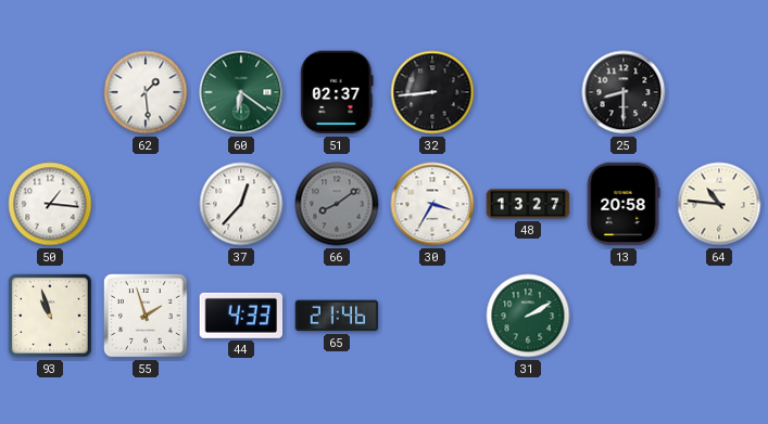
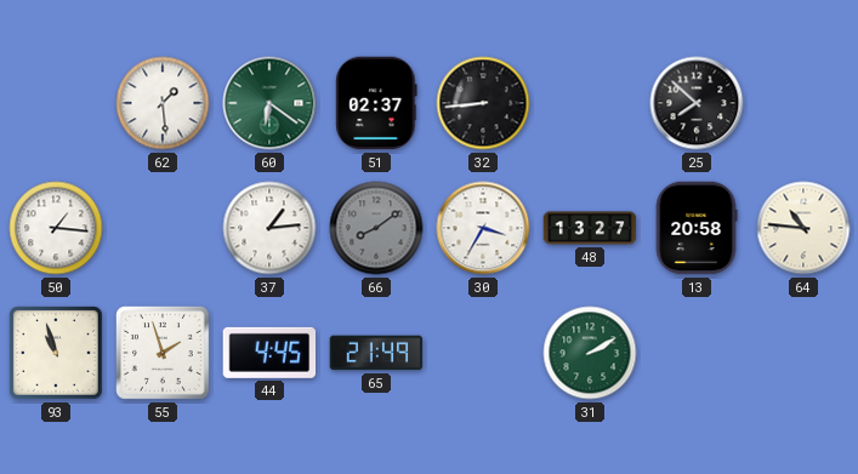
25: 8:30 -> 7:52 (697, 103)
37: 12:37 -> 1:14 (269, 228)
44: 4:33 -> 4:45 (269, 353)
65: 21:46 -> 21:49 (376, 353)
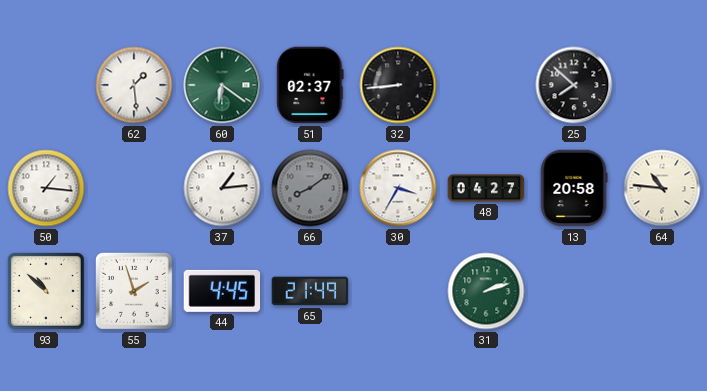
48: 13:27 -> 04:27 (486, 188)
93: 10:57 -> 10:52 (47, 292)
31: 2:10 -> 2:12 (486, 291)
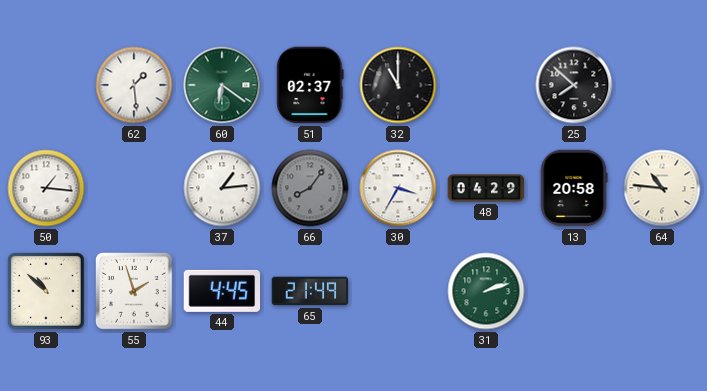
32: 8:44 -> 11:00 (398, 85)
66: 8:09 -> 8:06 (310, 188)
48: 04:27 -> 04:29 (486, 188)
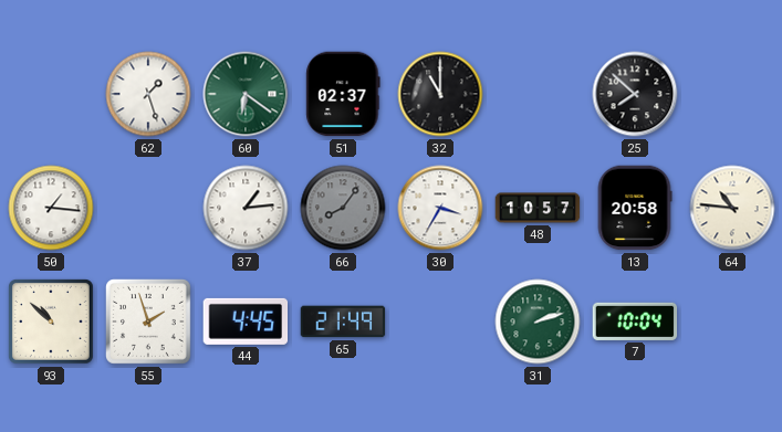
62: 1:29 -> 1:27 (148, 94)
48: 04:29 -> 10:57 (538, 208)
7: none -> 10:04 (635, 322)
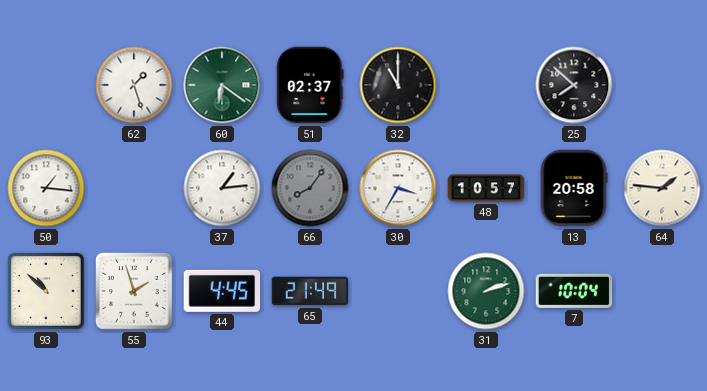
64: 10:46 -> 1:46 (662, 188)
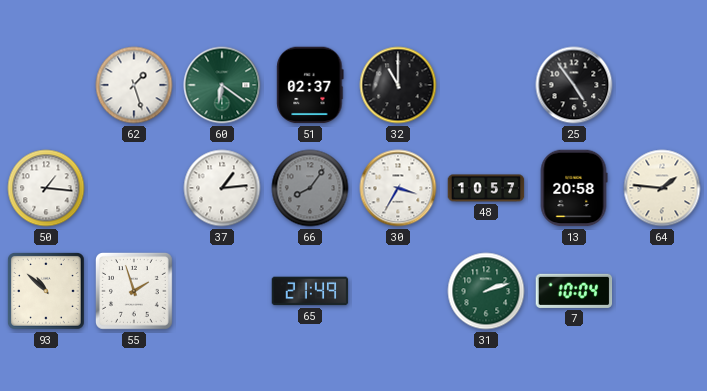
25: 7:52 -> 4:54 (574, 85)
44: 4:45 -> none (222, 291)
